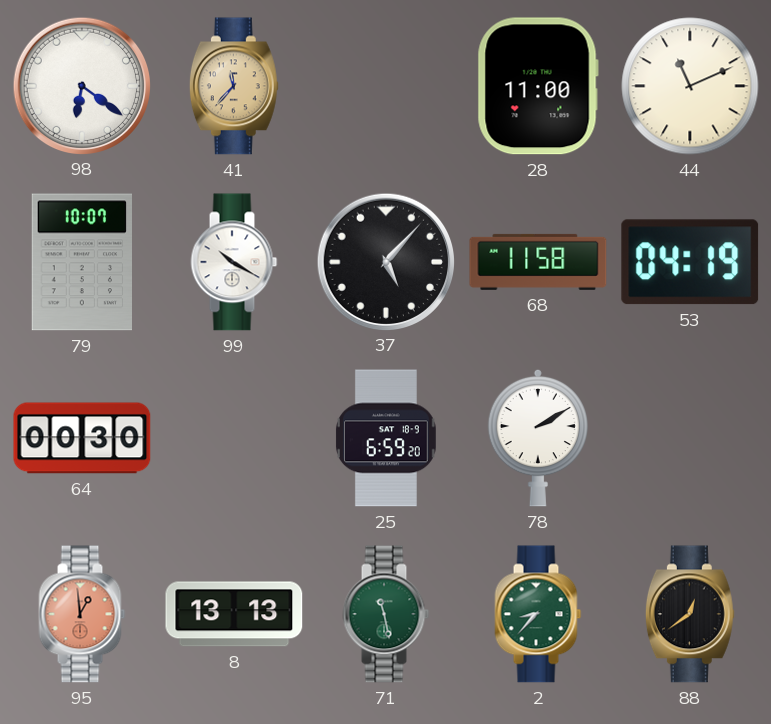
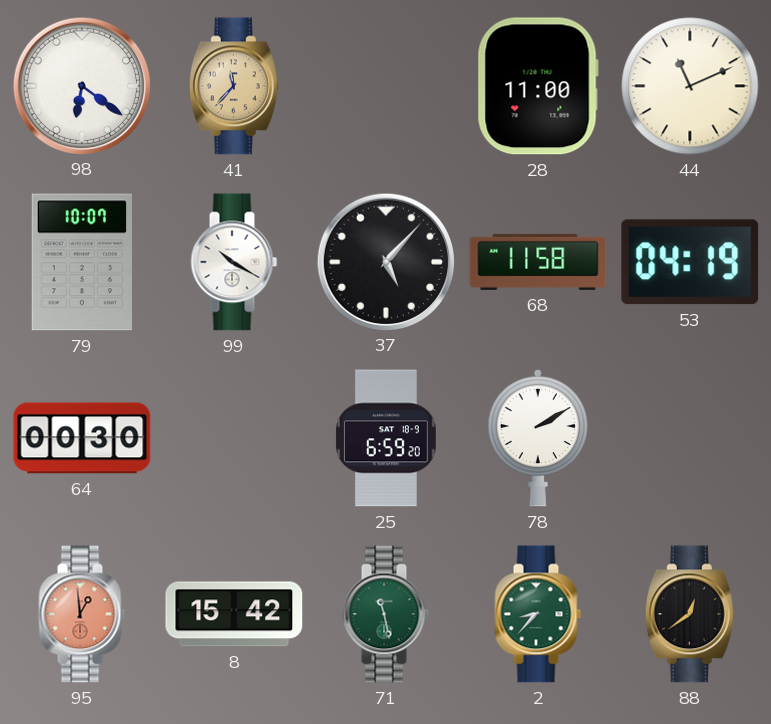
8: 13:13 -> 15:42 (234, 614)
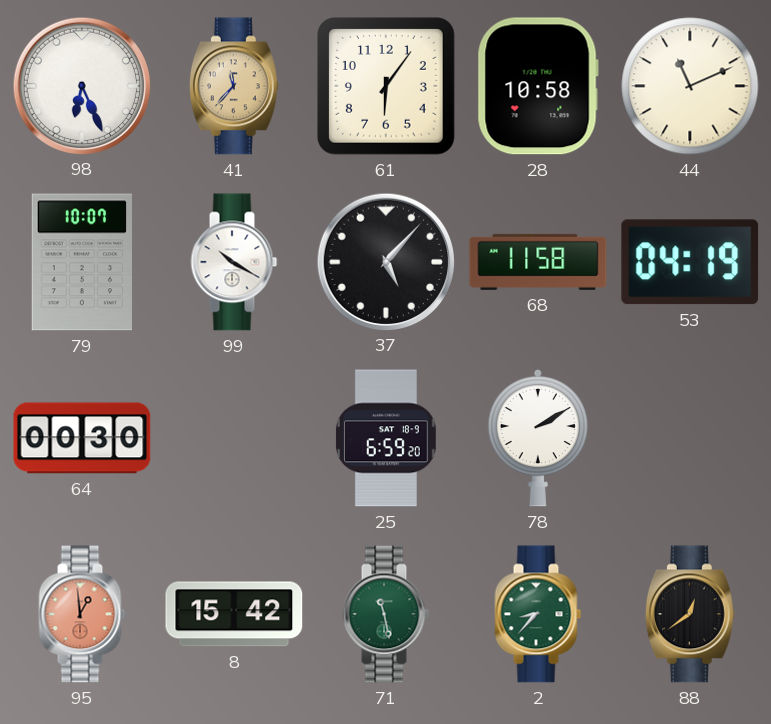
98: 6:21 -> 6:26 (81, 85)
61: none -> 6:06 (387, 87)
28: 11:00 -> 10:58 (538, 86)
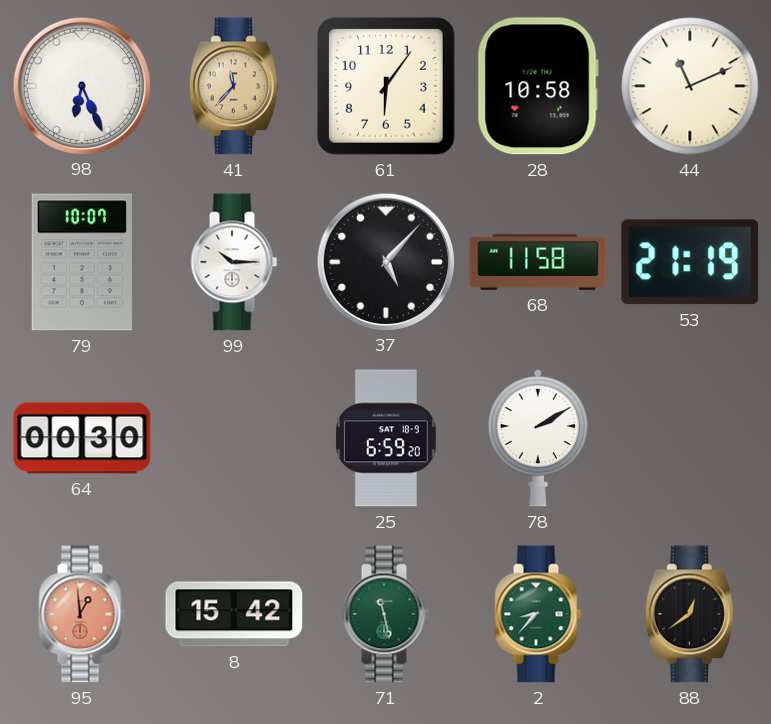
99: 10:20 -> 10:15 (234, 262)
53: 04:19 -> 21:19 (690, 262)
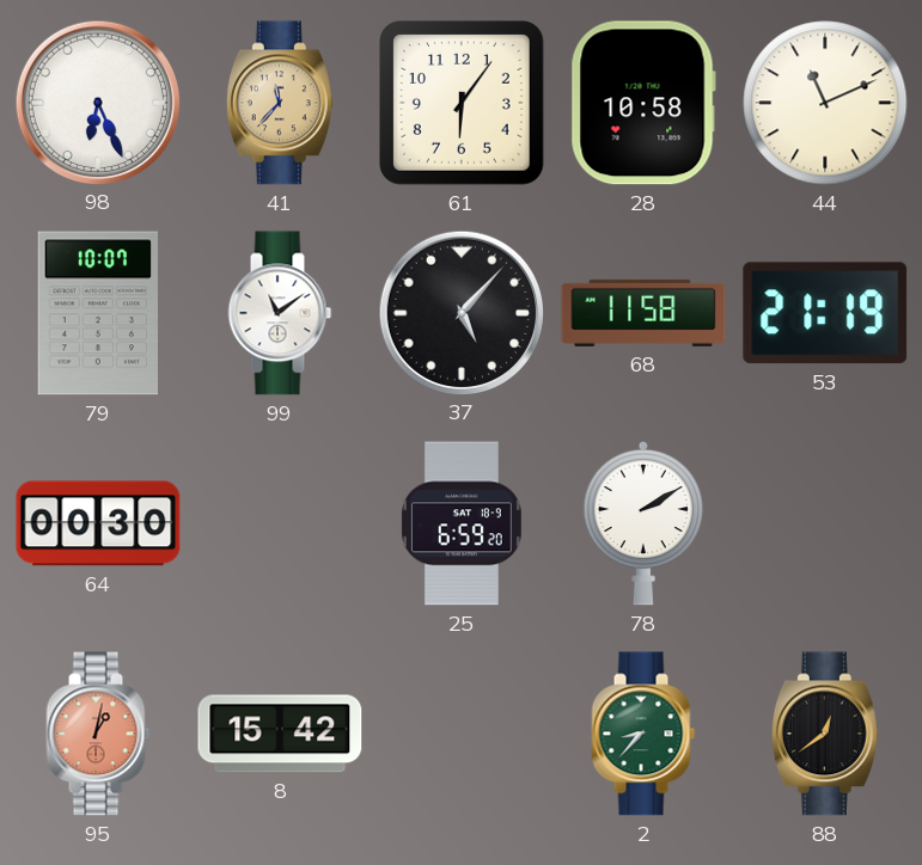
99: 10:15 -> 11:09 (280, 313)
95: 12:59 -> 1:02 (98, 734)
71: 11:28 -> none (386, 614)
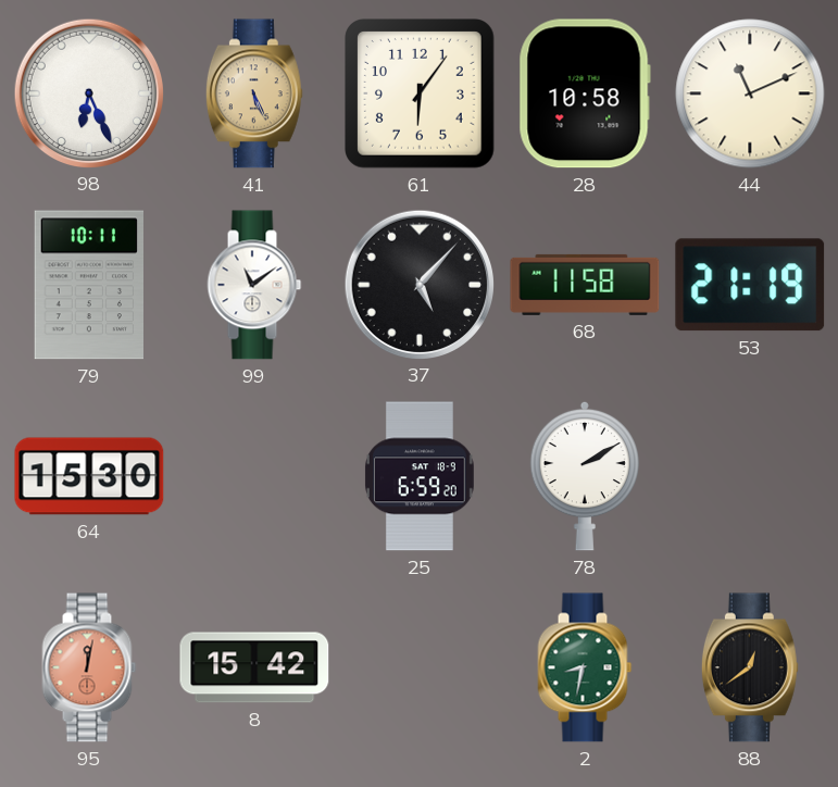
41: 11:37 -> 5:26 (254, 93)
79: 10:07 -> 10:11 (88, 285)
64: 00:30 -> 15:30 (89, 476)
95: 1:02 -> 12:02 (89, 667)
2: 8:37 -> 8:32 (585, 667)
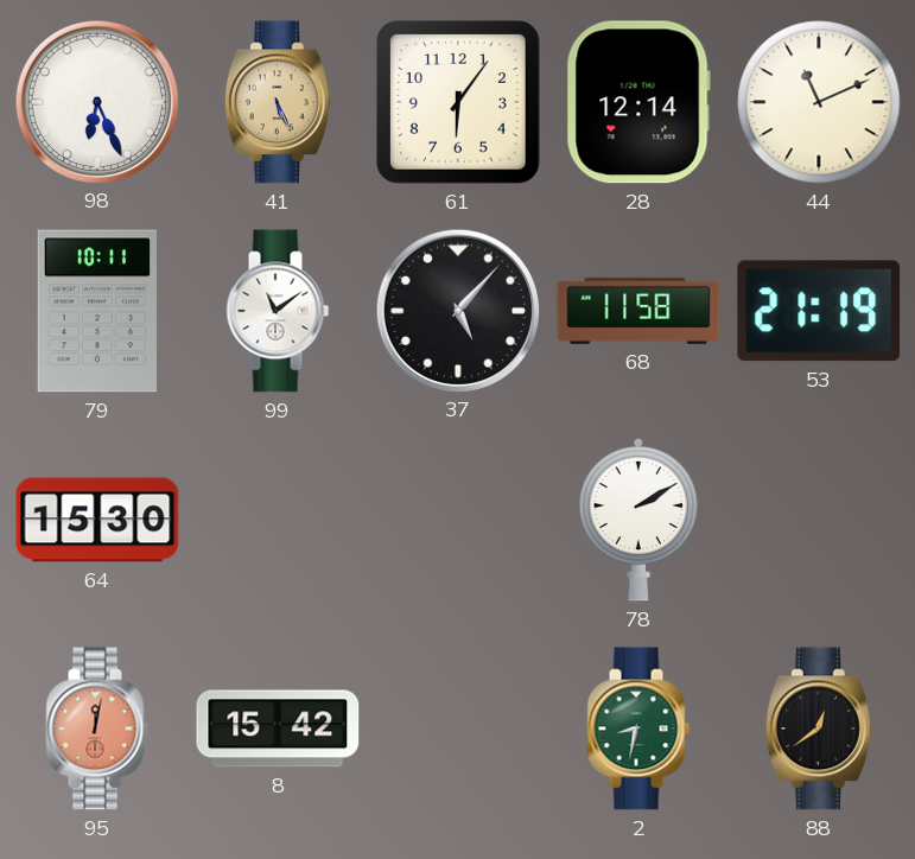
28: 10:58 -> 12:14 (638, 102)
25: 6:59 -> none (420, 476)
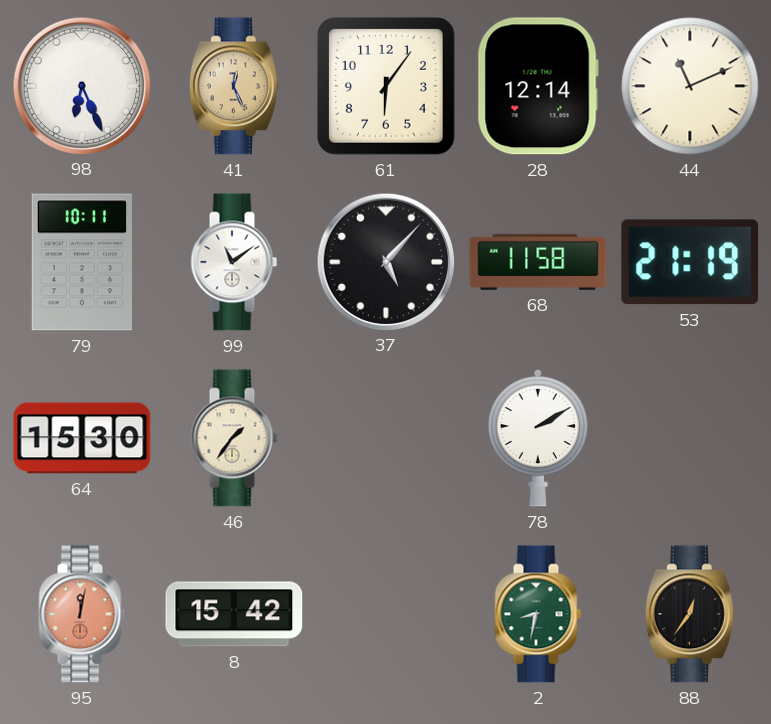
41: 5:26 -> 12:26 (234, 86)
46: none -> 1:36 (234, 438)
88: 12:39 -> 12:36 (690, 614)
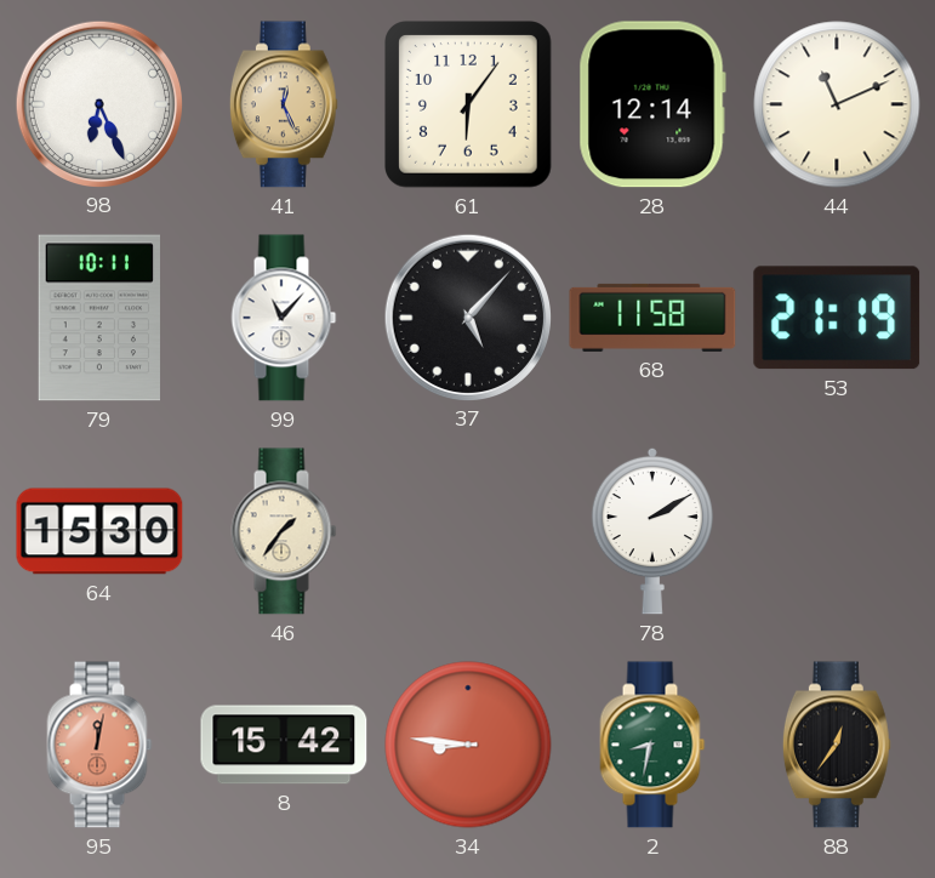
99: 11:09 -> 11:07 (284, 318)
34: none -> 8:46 (468, 745)
